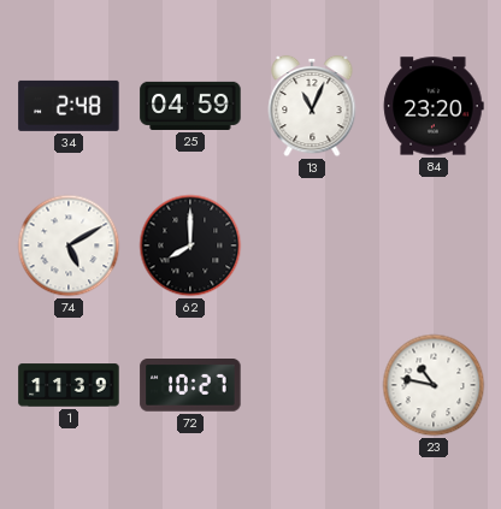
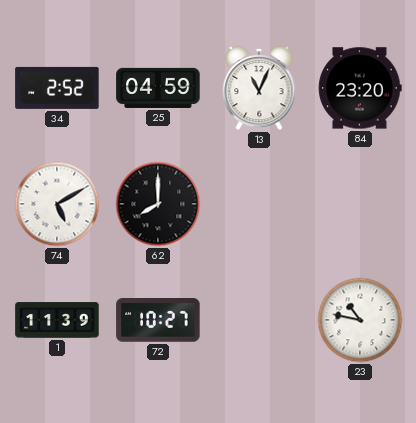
34: 2:48 -> 2:52 (57, 88)
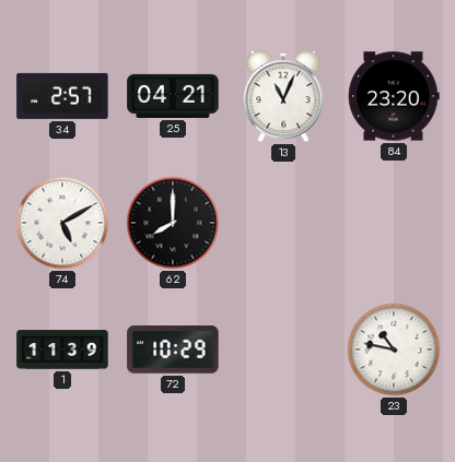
34: 2:52 -> 2:57 (62, 96)
25: 04:59 -> 04:21 (173, 96)
72: 10:27 -> 10:29 (173, 351)
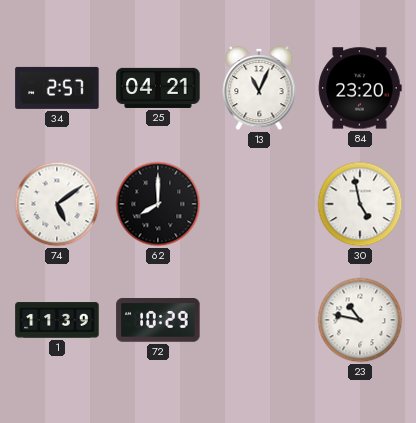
74: 5:10 -> 5:09 (57, 204)
30: none -> 4:58 (360, 204)
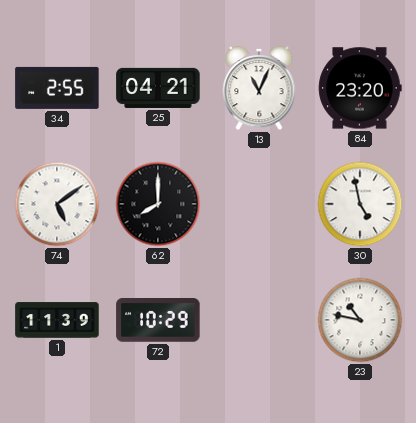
34: 2:57 -> 2:55 (57, 88)
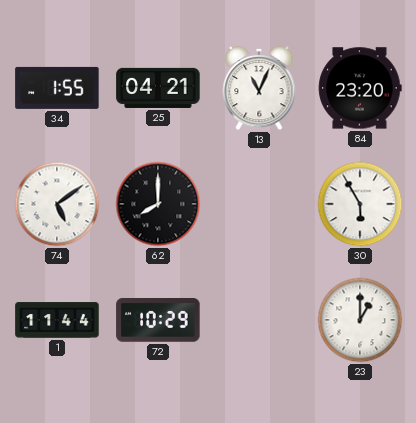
34: 2:55 -> 1:55 (57, 88)
30: 4:58 -> 5:55 (360, 204)
1: 11:39 -> 11:44 (57, 320)
23: 10:47 -> 1:00 (360, 320)
